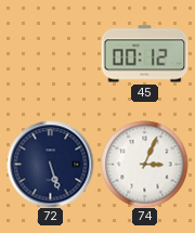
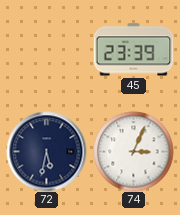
45: 00:12 -> 23:39 (133, 50)
72: 5:27 -> 5:32 (46, 151)
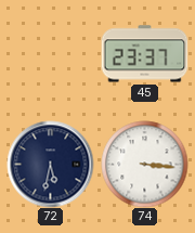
45: 23:39 -> 23:37 (144, 54)
74: 3:04 -> 3:16 (144, 164)
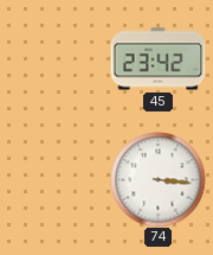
45: 23:37 -> 23:42 (157, 59)
72: 5:32 -> none (50, 164)
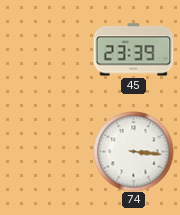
45: 23:42 -> 23:39 (133, 50)
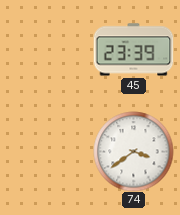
74: 3:16 -> 3:39 (133, 151)
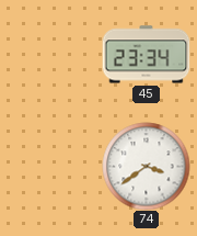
45: 23:39 -> 23:34 (146, 55)
